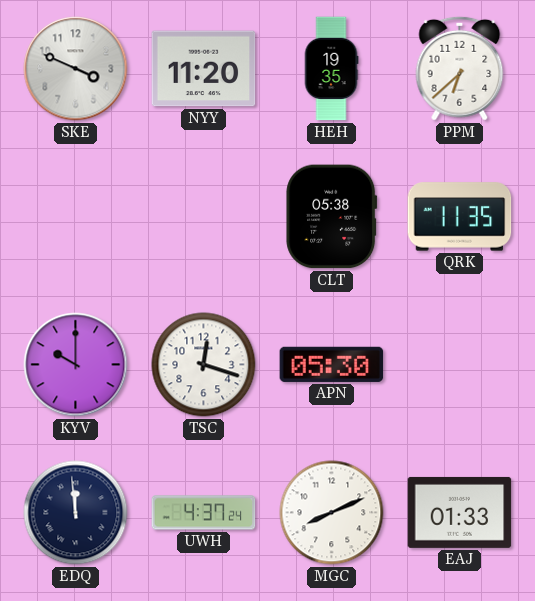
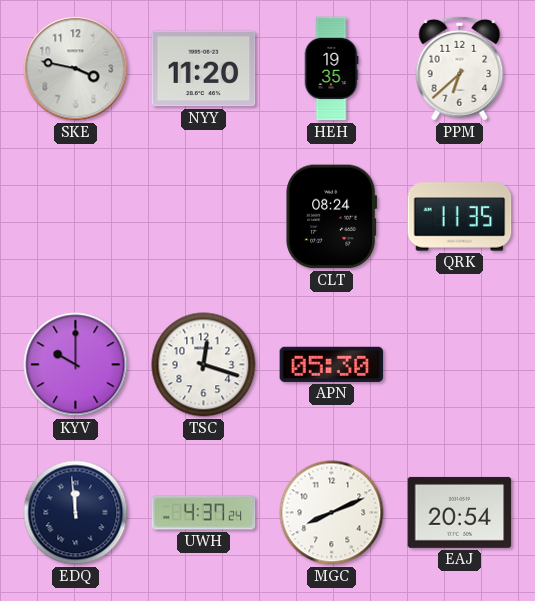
SKE: 3:49 -> 3:47 (76, 69)
CLT: 05:38 -> 08:24 (332, 217)
EAJ: 01:33 -> 20:54 (460, 512)
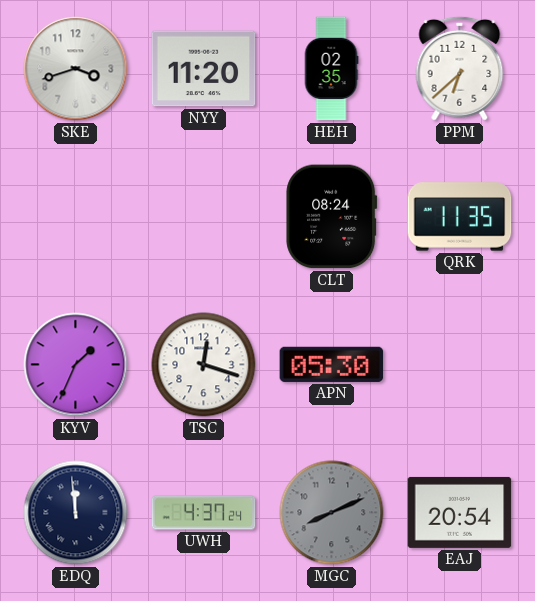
SKE: 3:47 -> 3:42 (76, 69)
HEH: 19:35 -> 02:35 (331, 69)
KYV: 10:00 -> 1:34 (76, 365)
MGC dial: white -> grey (332, 513)
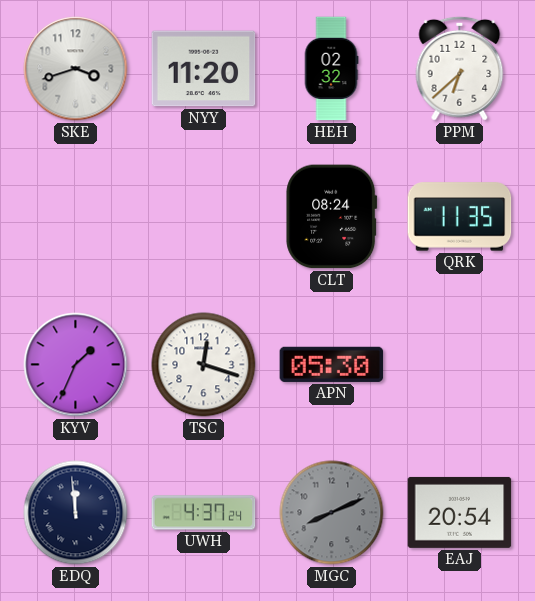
HEH: 02:35 -> 02:32 (331, 69)
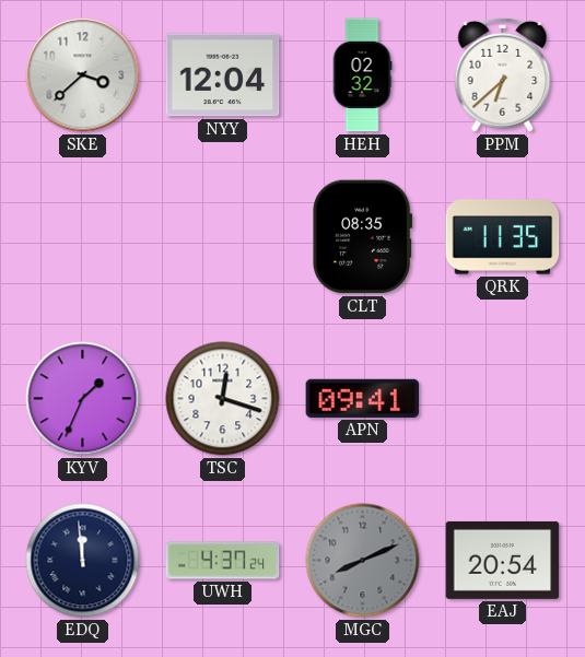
SKE: 3:42 -> 3:38 (83, 75)
NYY: 11:20 -> 12:04 (223, 75)
CLT: 08:24 -> 08:35 (363, 237)
APN: 05:30 -> 09:41 (363, 398)
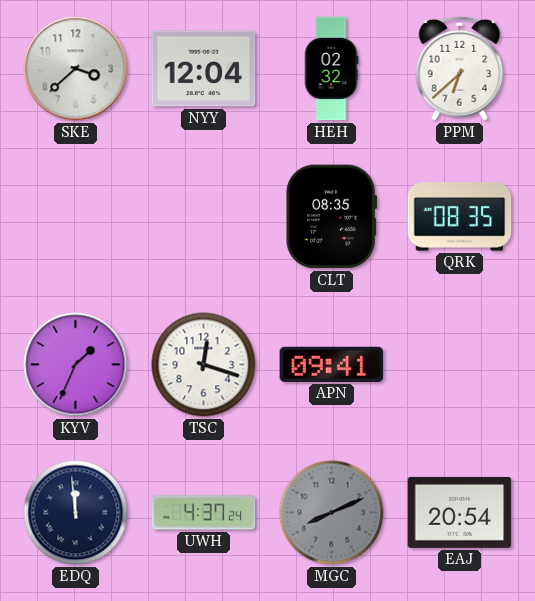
QRK: 11:35 -> 08:35 (460, 217)
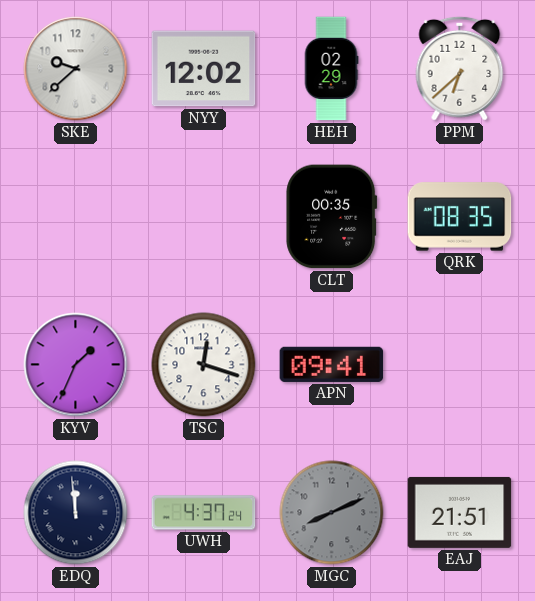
SKE: 3:38 -> 9:38 (76, 69)
NYY: 12:04 -> 12:02 (204, 69)
HEH: 02:32 -> 02:29 (331, 69)
CLT: 08:35 -> 00:35 (332, 217)
EAJ: 20:54 -> 21:51 (460, 512)
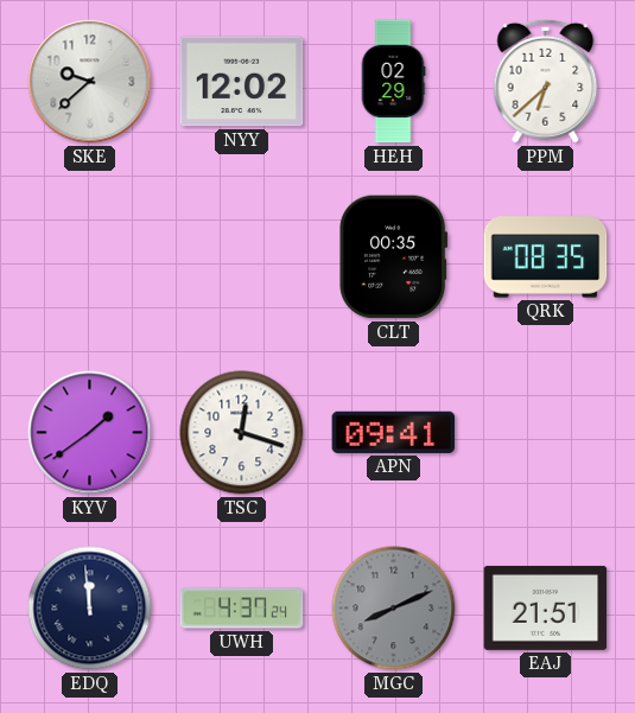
KYV: 1:34 -> 1:39 (90, 433)
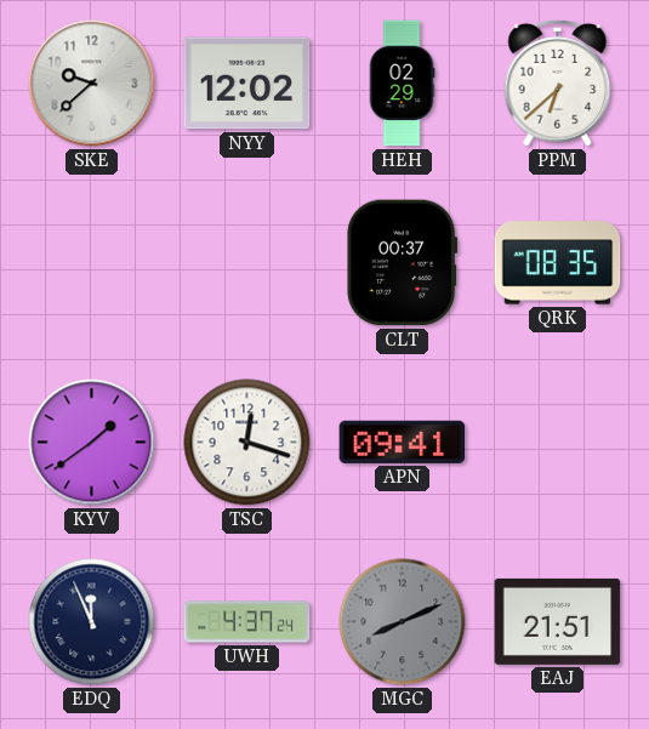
CLT: 00:35 -> 00:37 (403, 263)
EDQ: 11:59 -> 11:56 (92, 622)
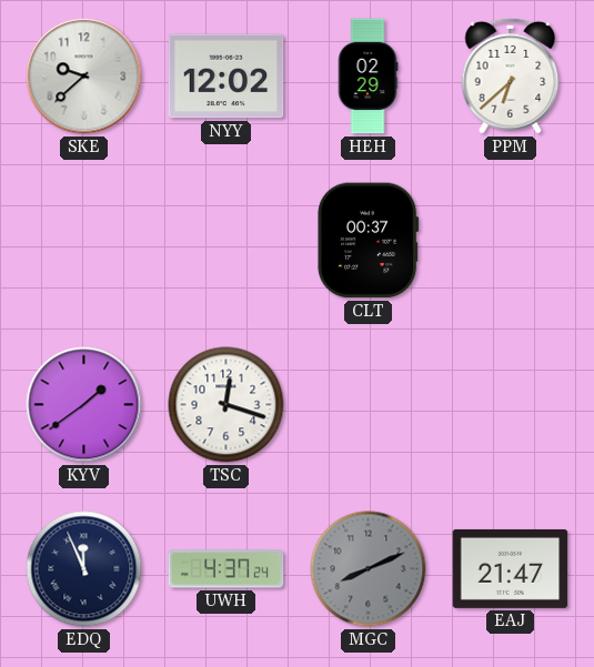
QRK: 08:35 -> none (558, 263)
APN: 09:41 -> none (403, 442)
EAJ: 21:51 -> 21:47 (511, 568)
